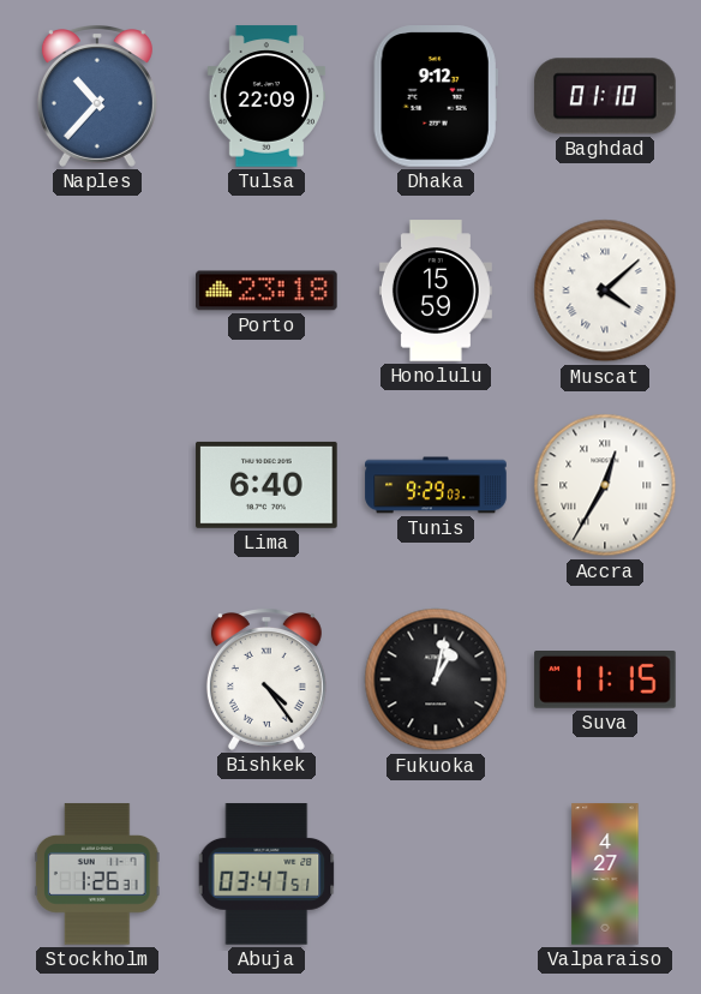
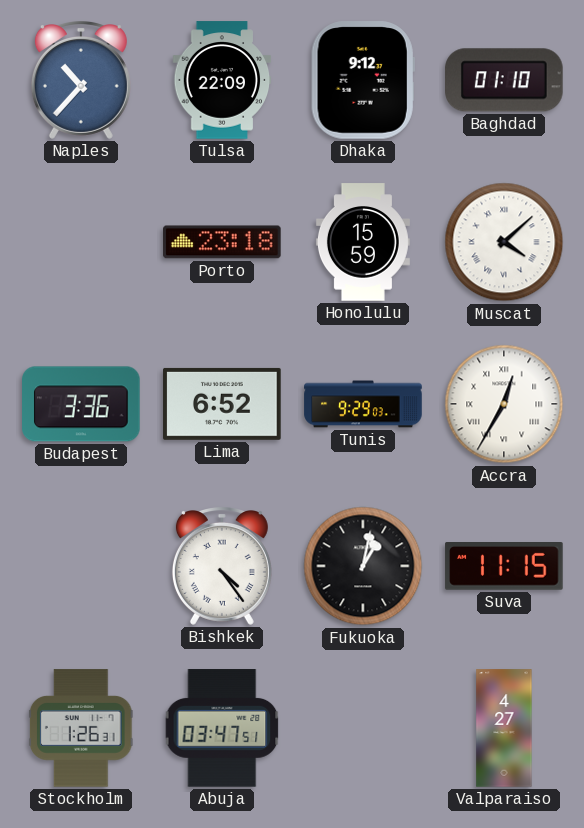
Budapest: none -> 3:36 (81, 404)
Lima: 6:40 -> 6:52 (222, 404)
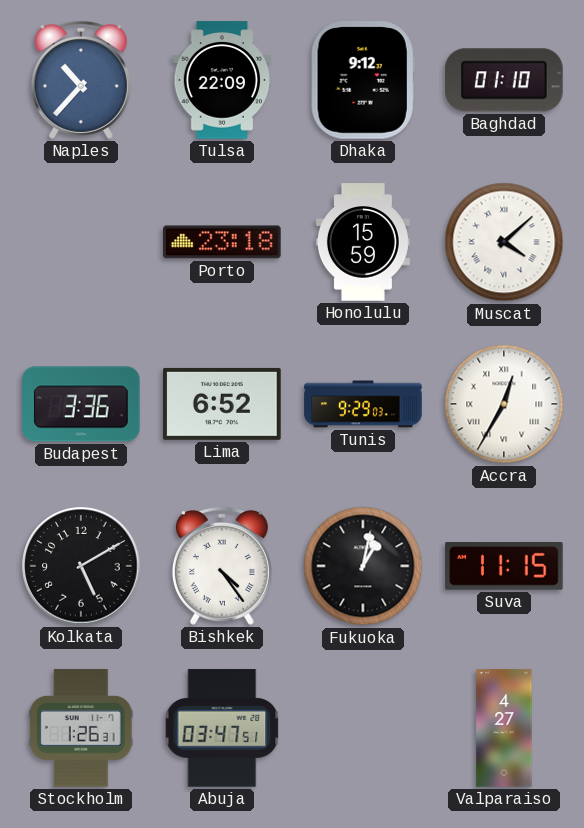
Kolkata: none -> 5:10 (81, 566)
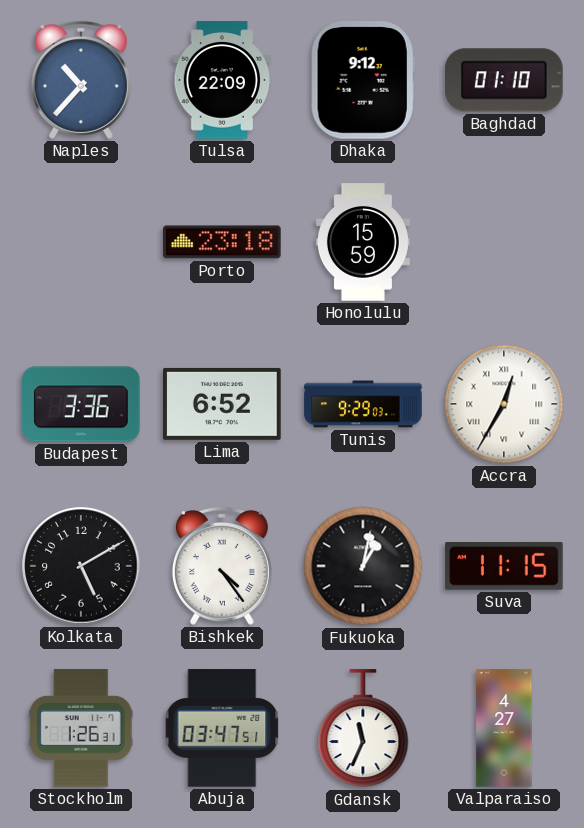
Muscat: 4:08 -> none (504, 242)
Gdansk: none -> 11:34 (363, 729)
